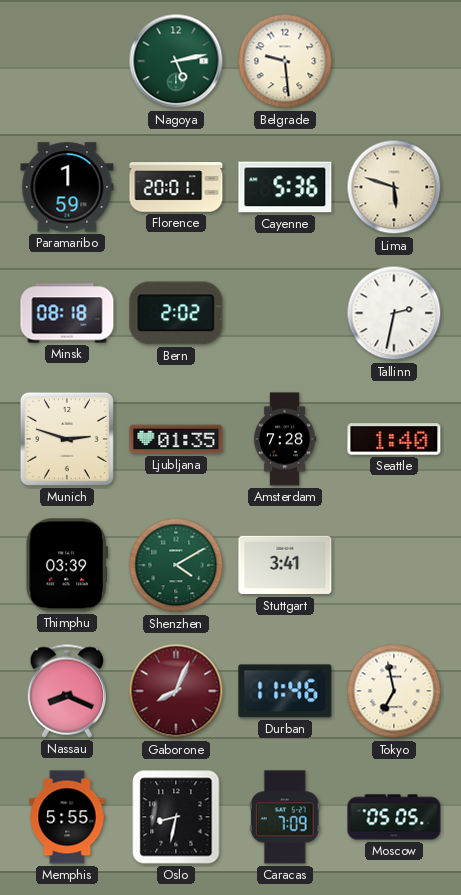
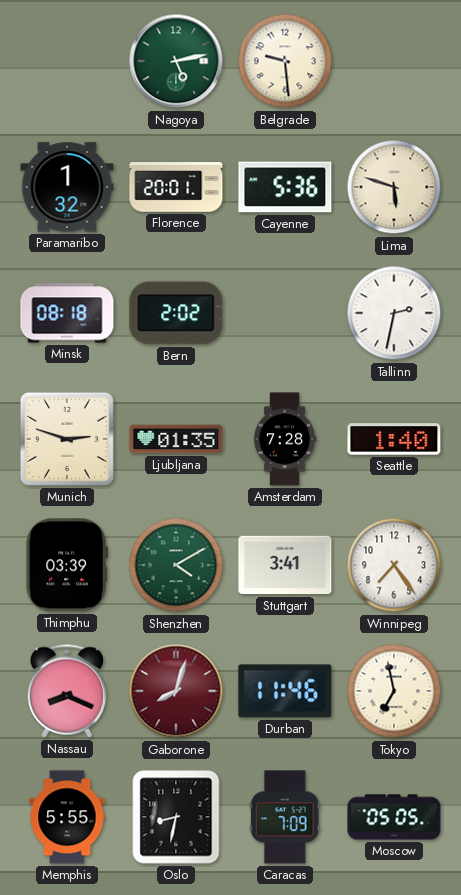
Paramaribo: 1:59 -> 1:32 (67, 187)
Winnipeg: none -> 7:24 (394, 565)
Gaborone: 8:04 -> 8:03 (176, 691)
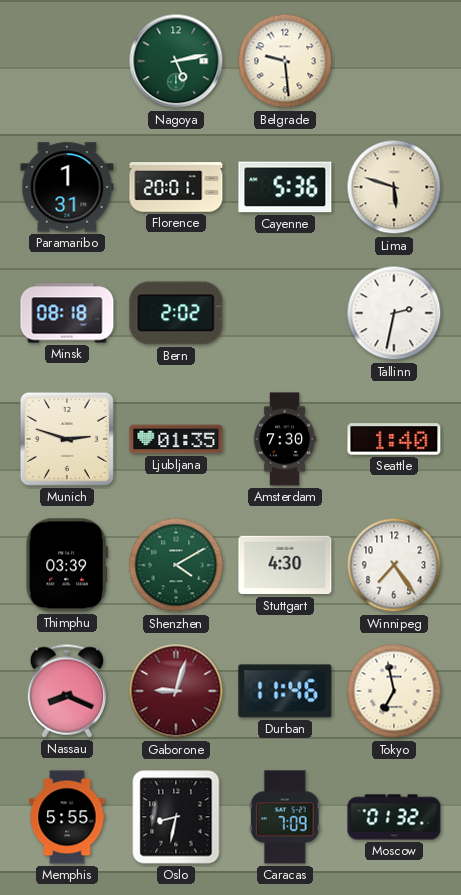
Paramaribo: 1:32 -> 1:31 (67, 187)
Amsterdam: 7:28 -> 7:30 (285, 439)
Stuttgart: 3:41 -> 4:30 (285, 565)
Gaborone: 8:03 -> 9:03 (176, 691)
Moscow: 05:05 -> 01:32 (394, 817)
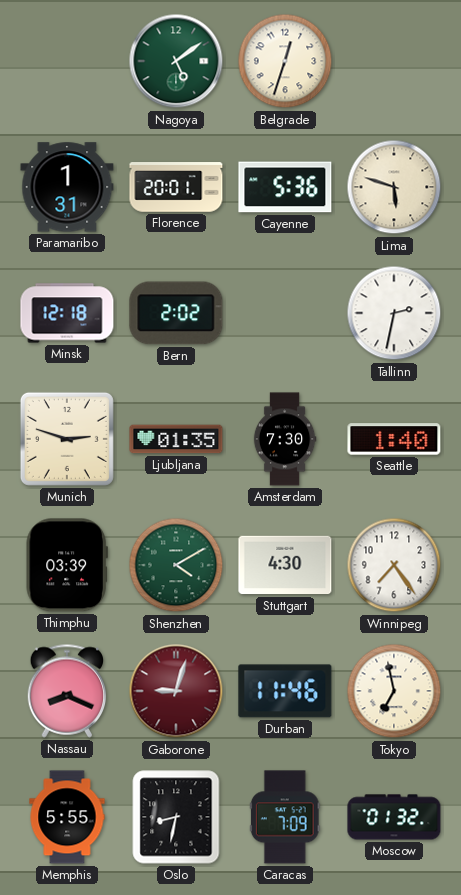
Nagoya: 5:13 -> 5:09 (176, 61)
Belgrade: 9:29 -> 12:33 (285, 61)
Minsk: 08:18 -> 12:18 (67, 313)
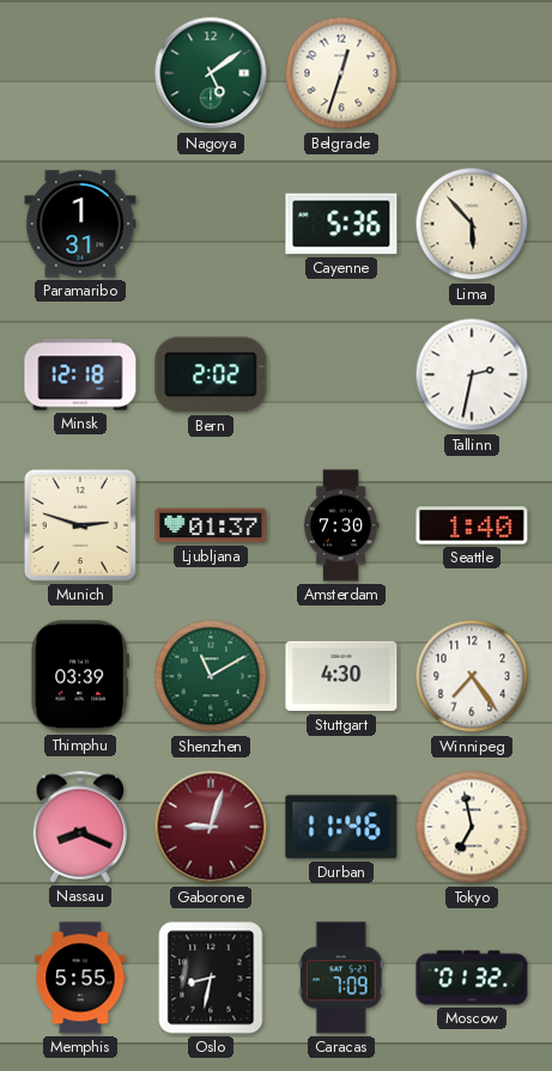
Florence: 20:01 -> none (176, 187)
Lima: 5:48 -> 5:53 (472, 224)
Ljubljana: 01:35 -> 01:37 (211, 525)
Shenzhen: 4:10 -> 11:10 (211, 676)
